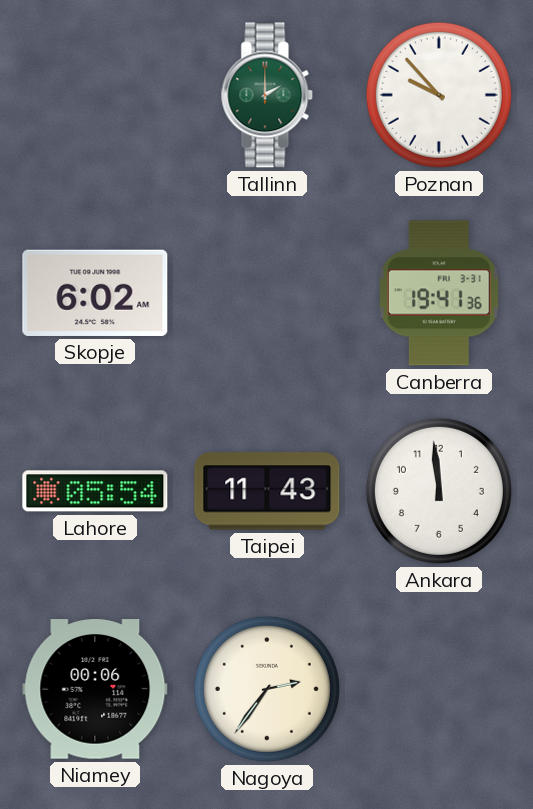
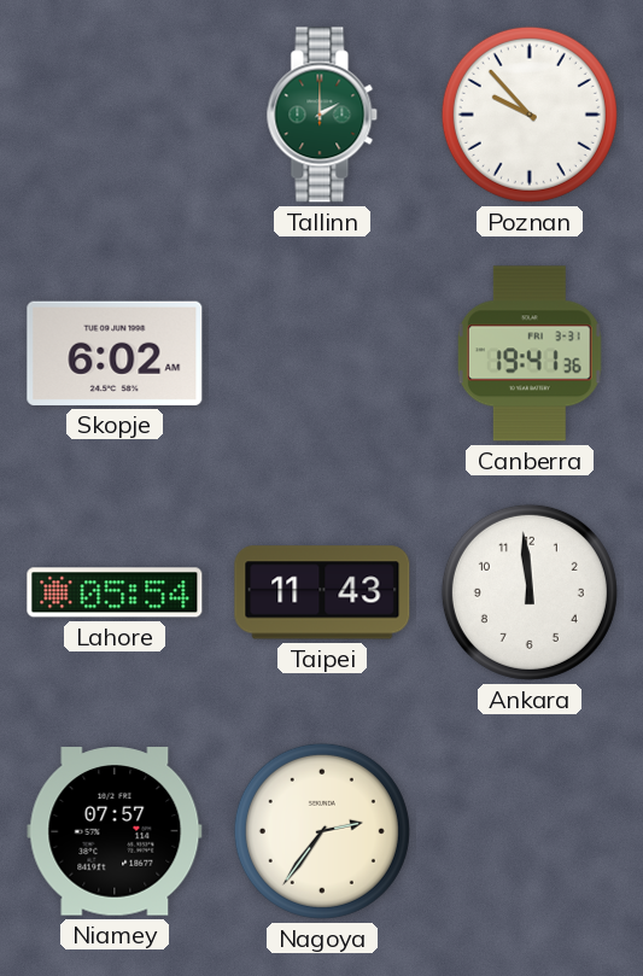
Niamey: 00:06 -> 07:57 (115, 831)
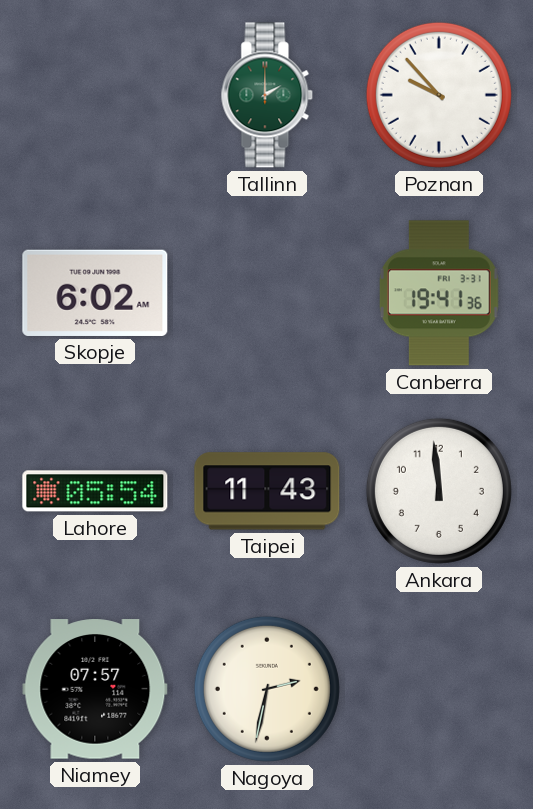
Nagoya: 2:36 -> 2:32 (267, 689)
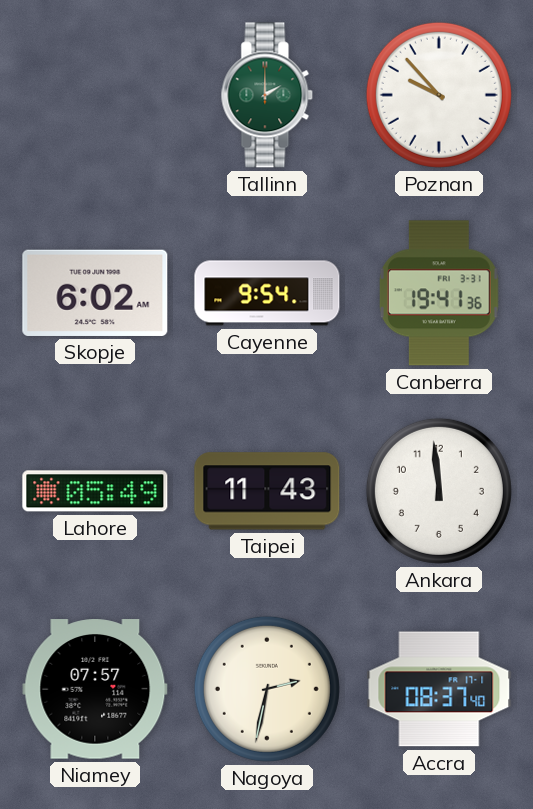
Cayenne: none -> 9:54 (267, 293)
Lahore: 05:54 -> 05:49 (95, 491)
Accra: none -> 08:37 (439, 689)
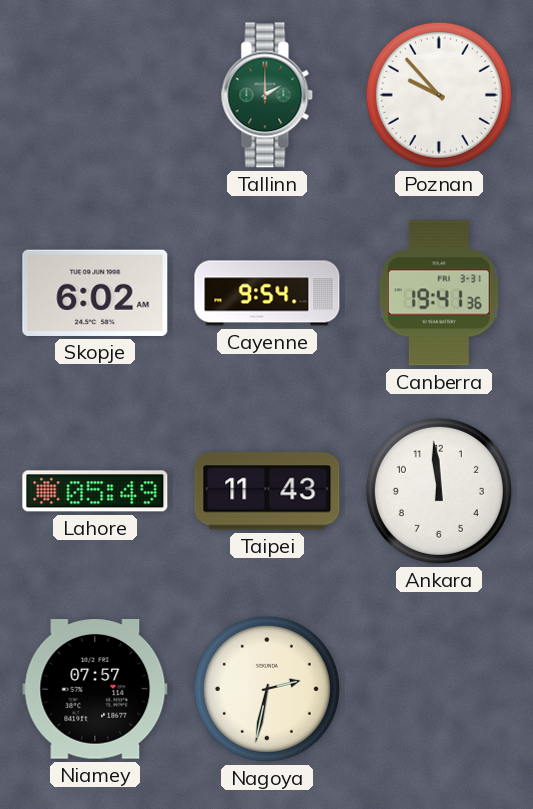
Accra: 08:37 -> none (439, 689)
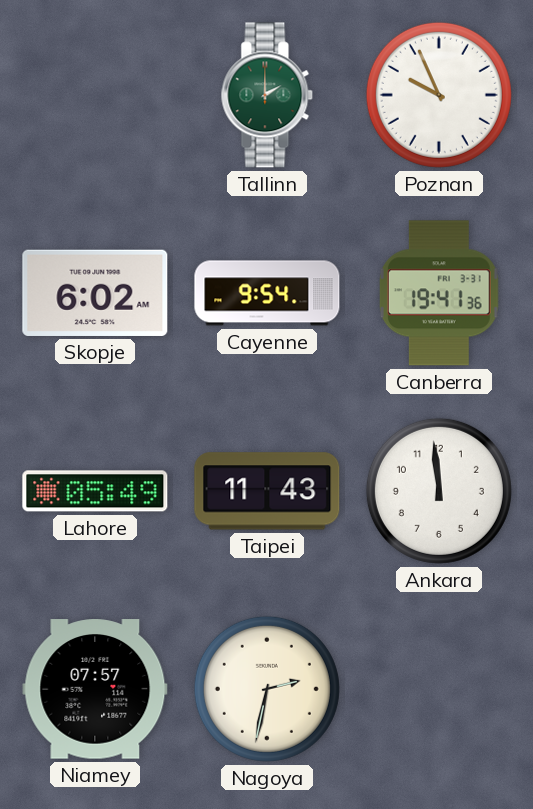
Poznan: 9:53 -> 9:56 (439, 95)
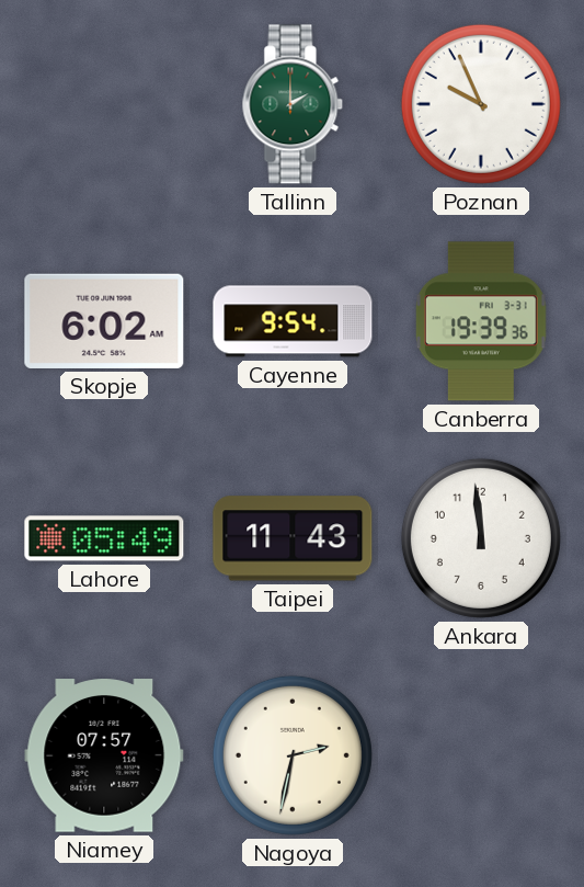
Canberra: 19:41 -> 19:39 (481, 321)
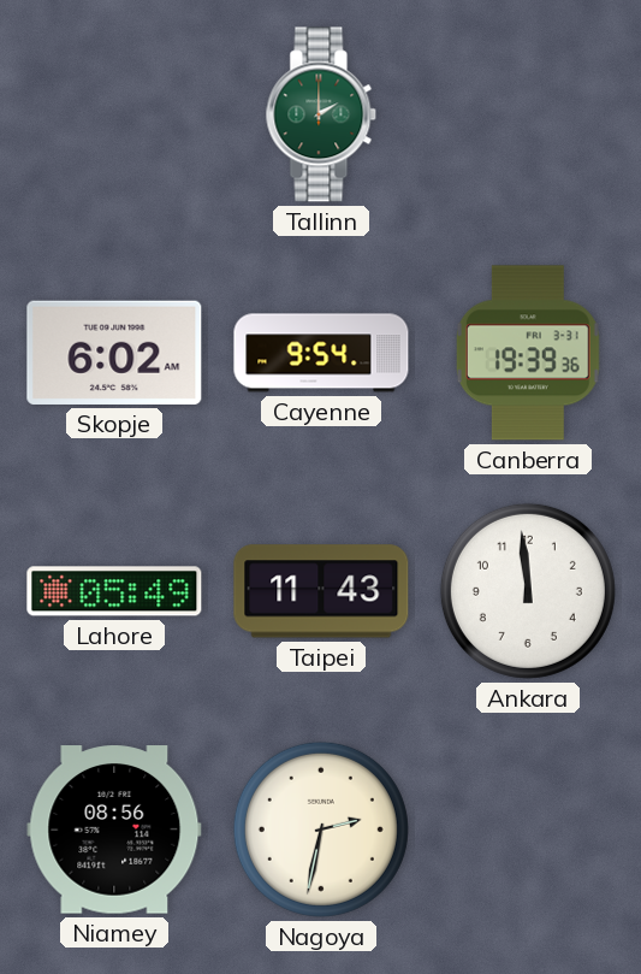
Poznan: 9:56 -> none (481, 104)
Niamey: 07:57 -> 08:56 (114, 830)
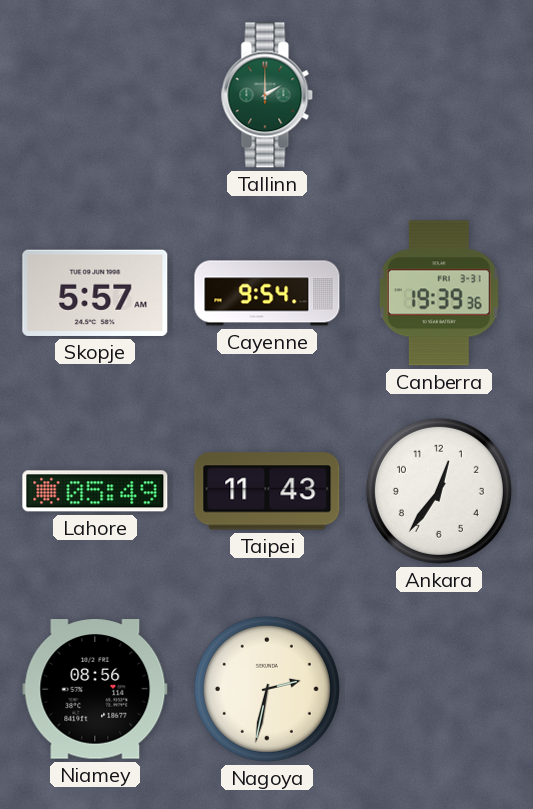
Skopje: 6:02 -> 5:57 (95, 293)
Ankara: 11:59 -> 12:36 (439, 491)
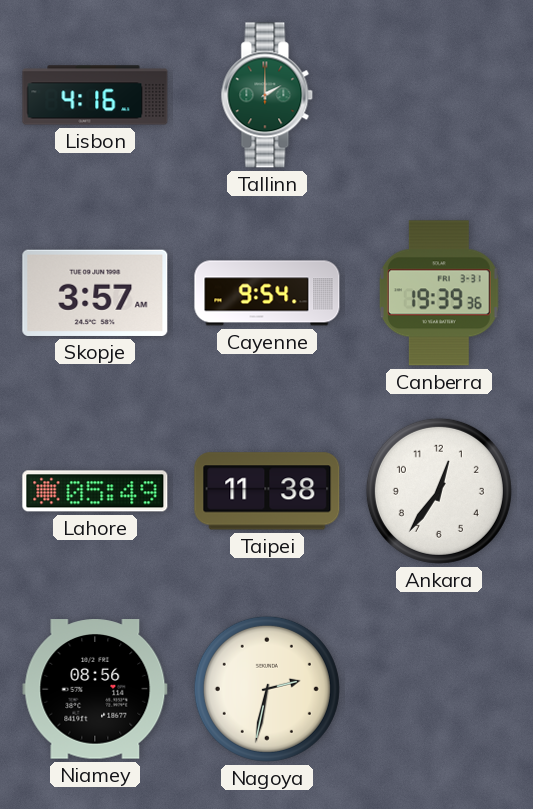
Lisbon: none -> 4:16 (95, 95)
Skopje: 5:57 -> 3:57 (95, 293)
Taipei: 11:43 -> 11:38 (267, 491)
